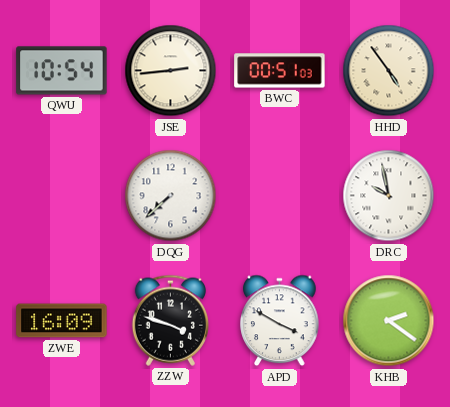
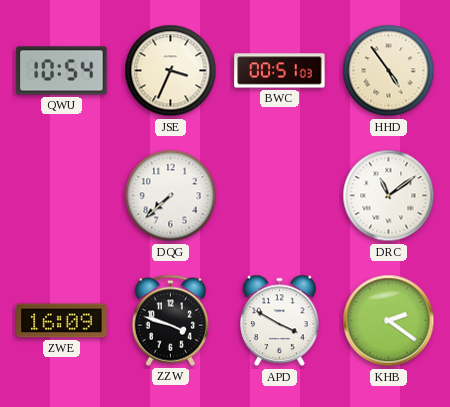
JSE: 2:44 -> 3:34 (171, 71)
DRC: 9:58 -> 11:09 (389, 196)
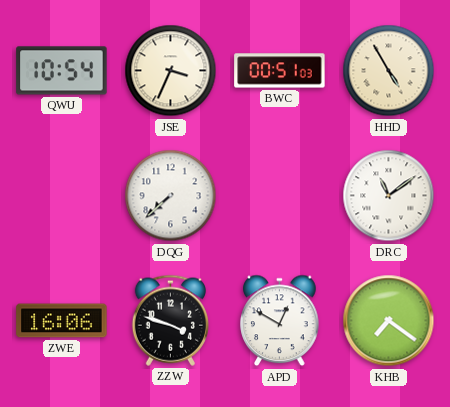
HHD: 4:54 -> 4:55 (389, 71)
ZWE: 16:09 -> 16:06 (62, 321)
APD: 3:50 -> 12:50 (280, 321)
KHB: 2:21 -> 7:21 (389, 321)
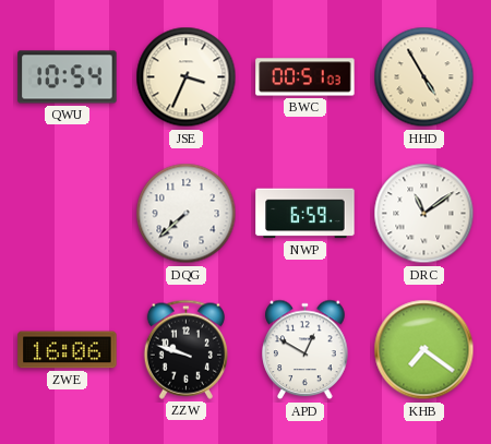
NWP: none -> 6:59 (306, 214)
ZZW: 3:48 -> 9:48 (185, 349)
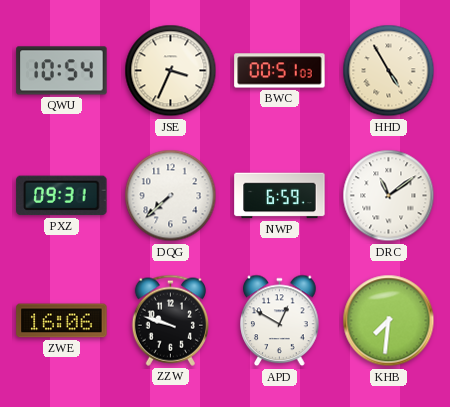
PXZ: none -> 09:31 (62, 196)
KHB: 7:21 -> 7:31 (389, 321)
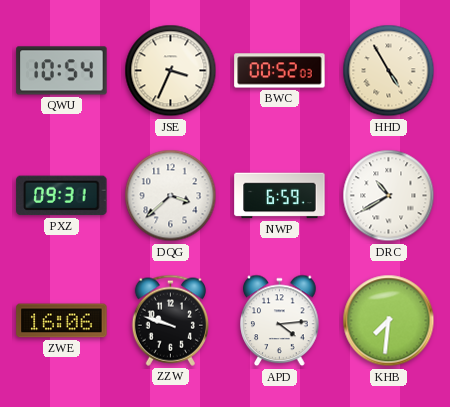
BWC: 00:51 -> 00:52 (280, 71)
DQG: 7:38 -> 3:38 (171, 196)
DRC: 11:09 -> 10:40 (389, 196)
APD: 12:50 -> 4:14 (280, 321)
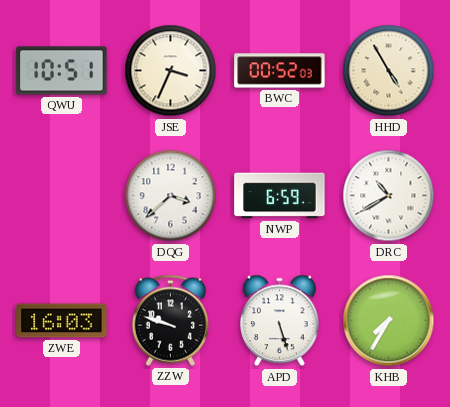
QWU: 10:54 -> 10:51 (62, 71)
PXZ: 09:31 -> none (62, 196)
ZWE: 16:06 -> 16:03 (62, 321)
APD: 4:14 -> 5:27 (280, 321)
KHB: 7:31 -> 7:35 (389, 321)
